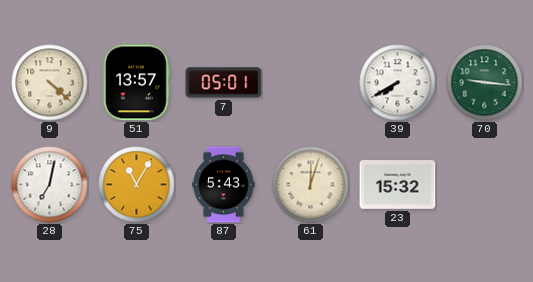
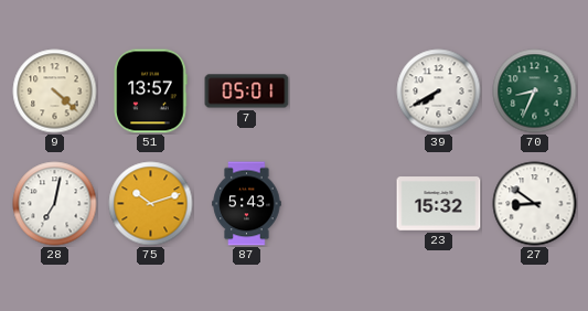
70: 9:16 -> 8:34 (535, 92)
75: 11:05 -> 10:12 (151, 204)
61: 12:03 -> none (311, 185)
27: none -> 8:51 (535, 204)
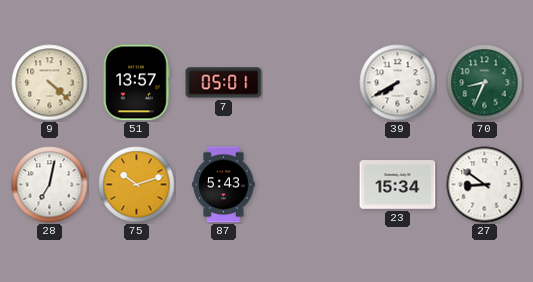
23: 15:32 -> 15:34 (398, 185)
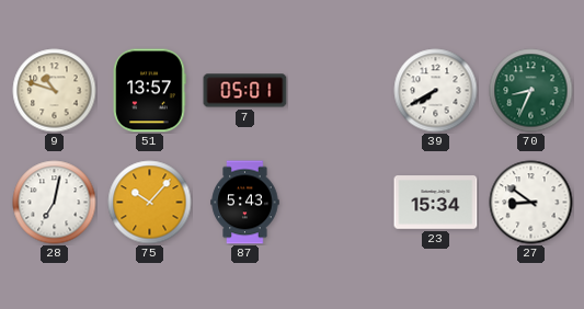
9: 4:22 -> 10:48 (55, 91)
75: 10:12 -> 10:07 (150, 203)
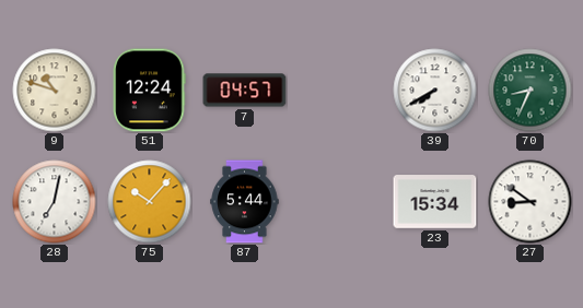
51: 13:57 -> 12:24 (149, 91)
7: 05:01 -> 04:57 (245, 91)
87: 5:43 -> 5:44 (245, 202)
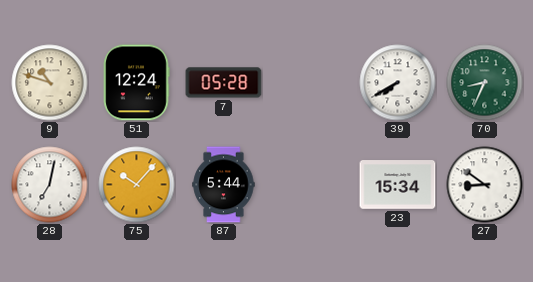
7: 04:57 -> 05:28 (224, 83)
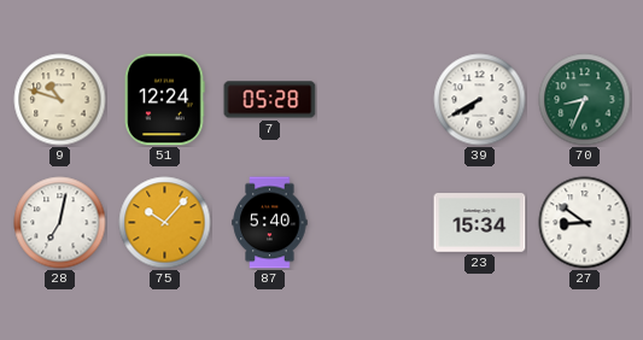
87: 5:44 -> 5:40 (270, 223)
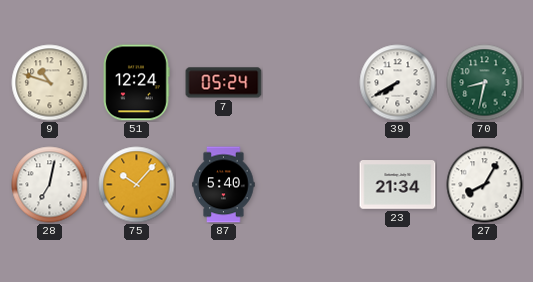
7: 05:28 -> 05:24 (224, 83)
70: 8:34 -> 8:32 (485, 83)
23: 15:34 -> 21:34 (398, 185)
27: 8:51 -> 8:05 (485, 185)
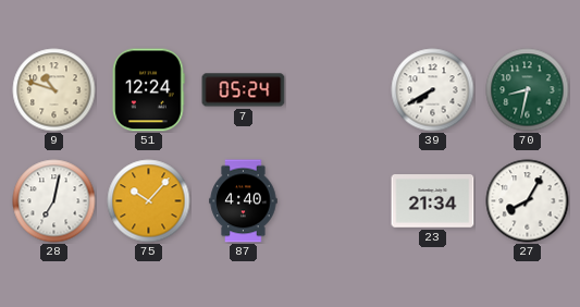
87: 5:40 -> 4:40 (244, 201)
